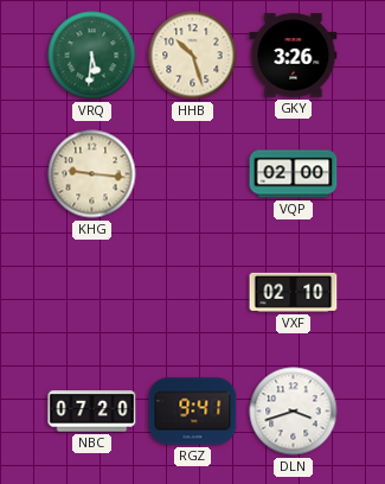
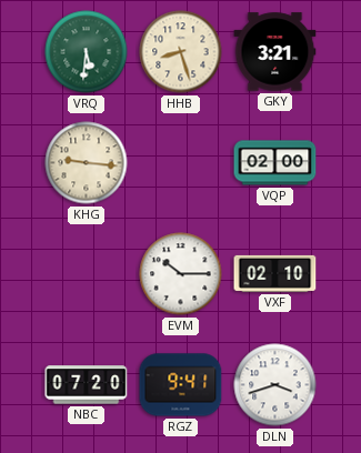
HHB: 10:27 -> 8:27 (181, 52)
GKY: 3:26 -> 3:21 (275, 52)
EVM: none -> 10:15 (181, 274)
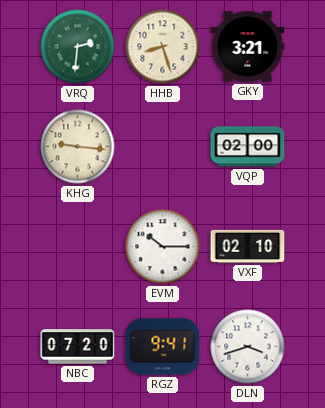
VRQ: 5:31 -> 2:31 (78, 47)
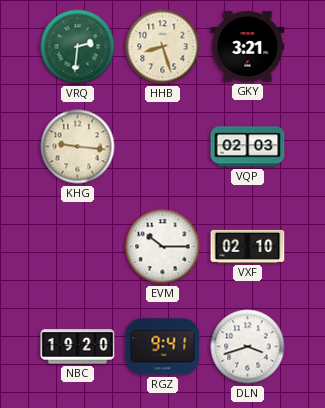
VQP: 02:00 -> 02:03 (248, 147)
NBC: 07:20 -> 19:20 (78, 347)
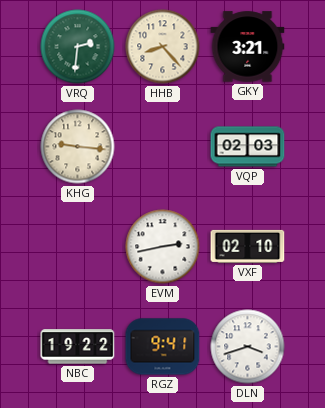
HHB: 8:27 -> 8:23 (163, 47)
EVM: 10:15 -> 2:43 (163, 247)
NBC: 19:20 -> 19:22 (78, 347)
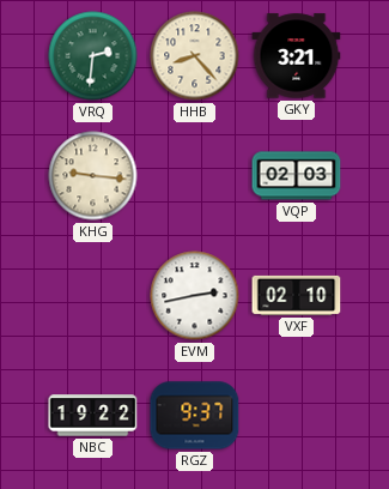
RGZ: 9:41 -> 9:37 (195, 416)
DLN: 3:42 -> none (248, 347)
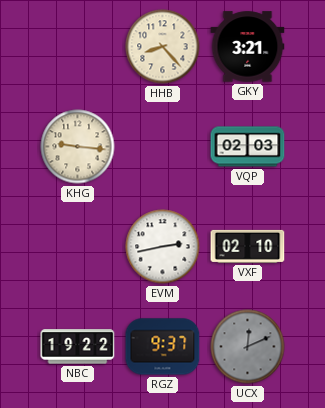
VRQ: 2:31 -> none (93, 56)
UCX: none -> 12:11 (248, 347)
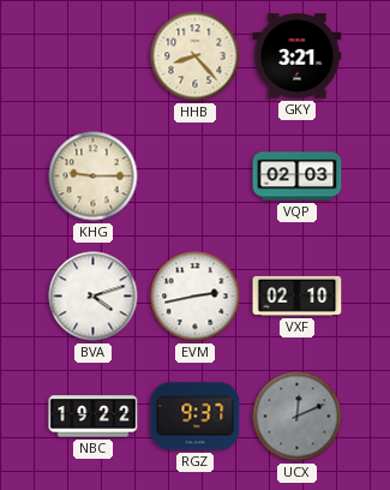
KHG: 9:16 -> 9:15 (94, 177)
BVA: none -> 4:12 (94, 297)
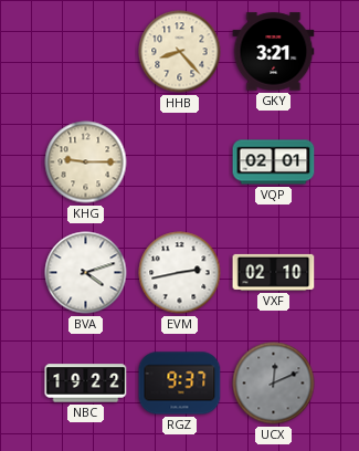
VQP: 02:03 -> 02:01 (274, 162)
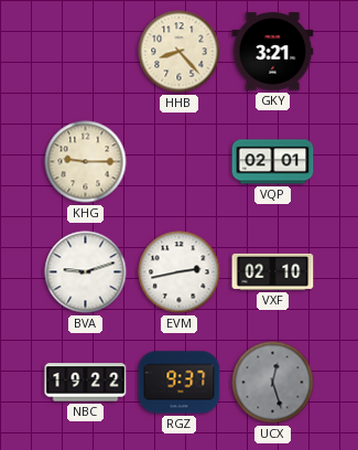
BVA: 4:12 -> 9:12 (86, 272)
UCX: 12:11 -> 12:27 (273, 383)
